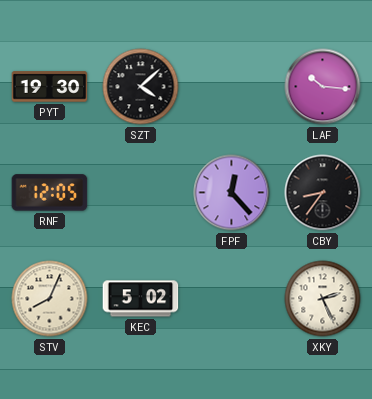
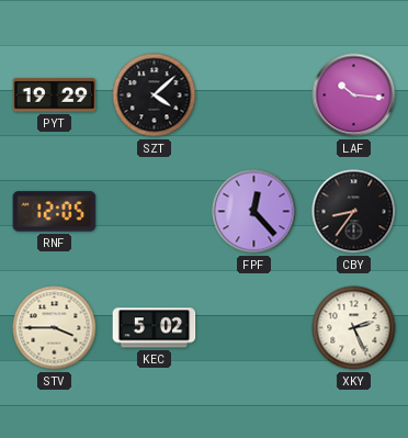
PYT: 19:30 -> 19:29 (55, 96)
STV: 8:04 -> 3:45 (55, 328)
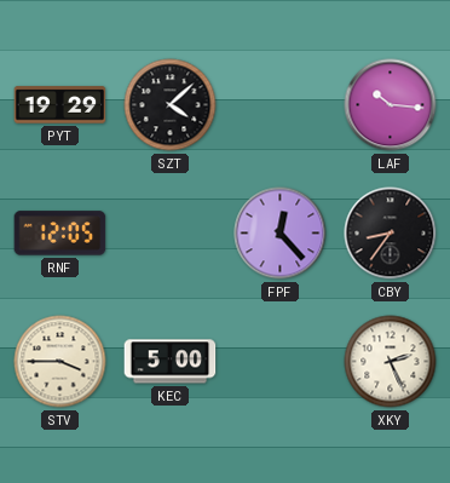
KEC: 5:02 -> 5:00 (171, 362)
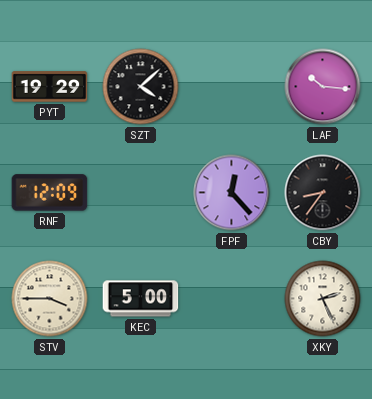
RNF: 12:05 -> 12:09 (50, 193)
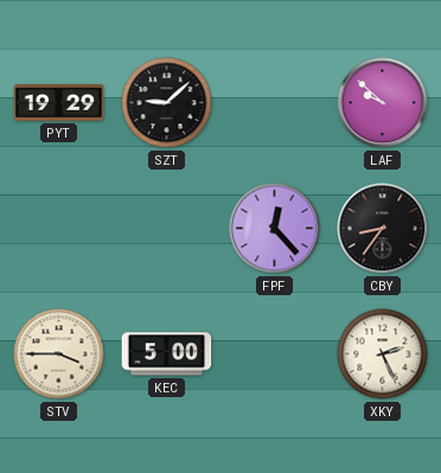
SZT: 4:08 -> 9:08 (167, 103)
LAF: 10:16 -> 9:52 (383, 103)
RNF: 12:09 -> none (50, 193)
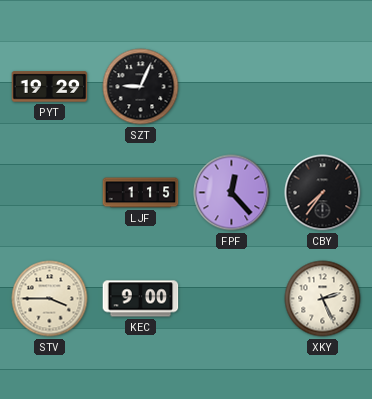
SZT: 9:08 -> 9:04 (141, 87)
LAF: 9:52 -> none (383, 103)
LJF: none -> 1:15 (141, 193)
CBY: 8:36 -> 7:36 (323, 193)
KEC: 5:00 -> 9:00 (141, 299)
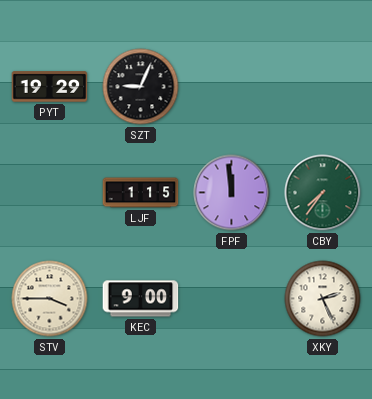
FPF: 12:23 -> 11:59 (232, 193)
CBY dial: black -> green (323, 193)
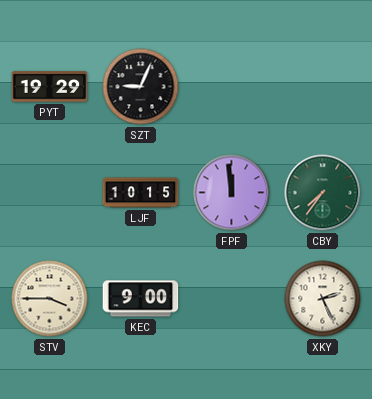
LJF: 1:15 -> 10:15 (141, 193)
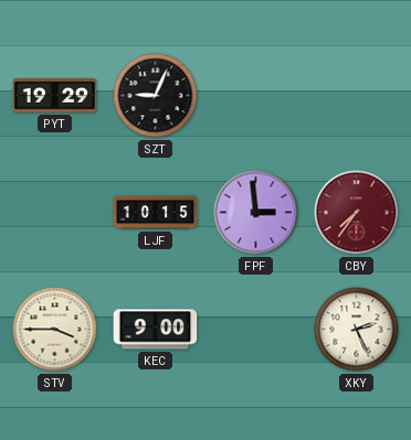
FPF: 11:59 -> 2:59 (256, 213)
CBY dial: green -> burgundy (357, 213)
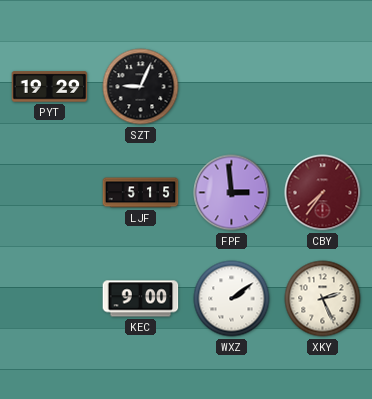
LJF: 10:15 -> 5:15 (141, 193)
STV: 3:45 -> none (55, 330)
WXZ: none -> 2:09 (232, 299)
